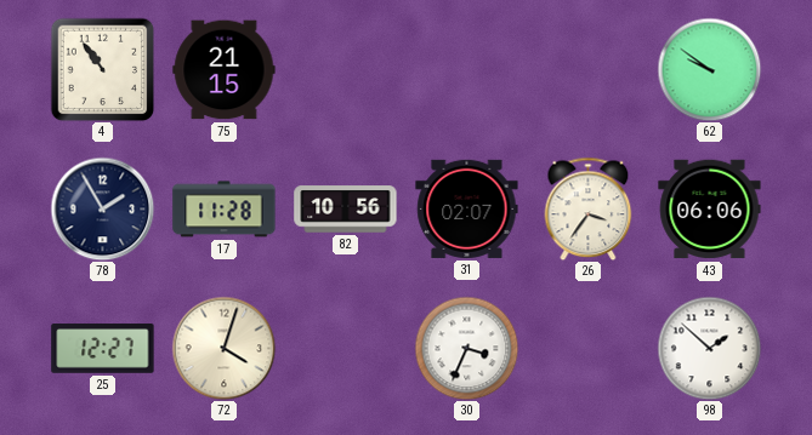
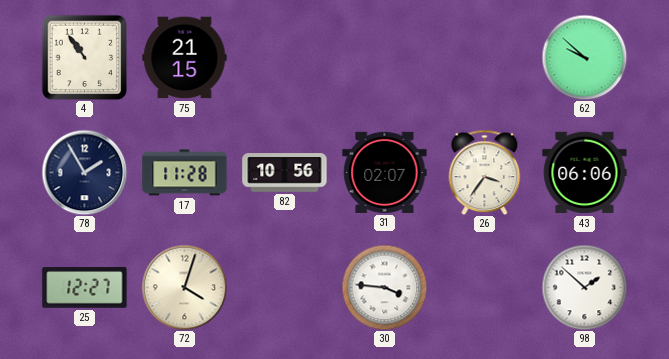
62: 9:51 -> 9:52 (584, 57)
30: 3:34 -> 3:46 (384, 287)
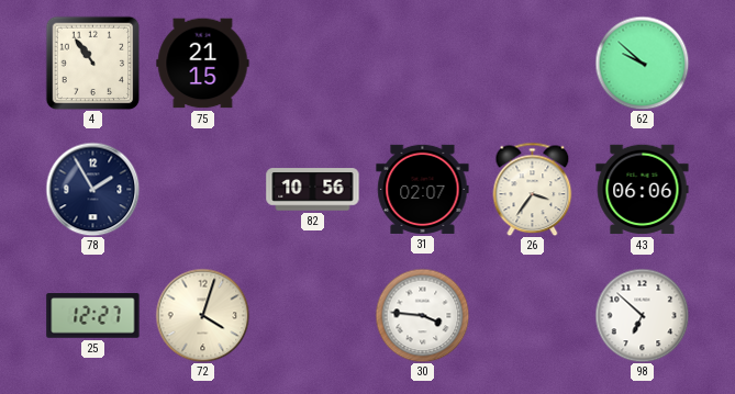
17: 11:28 -> none (185, 173)
98: 1:52 -> 6:52 (642, 315)
